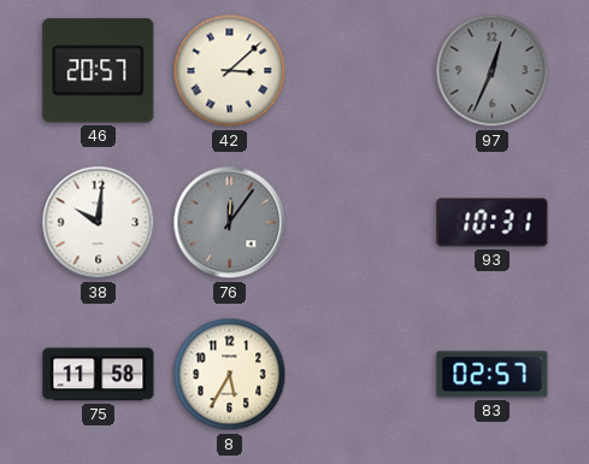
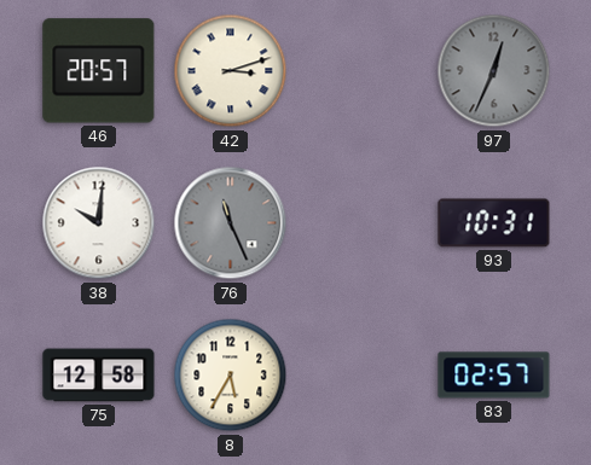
42: 3:08 -> 3:12 (231, 71)
76: 12:06 -> 11:26 (231, 223)
75: 11:58 -> 12:58 (99, 376)
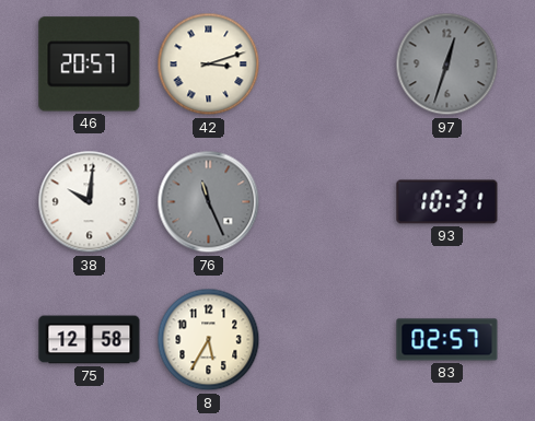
97: 12:34 -> 12:33 (447, 65)
